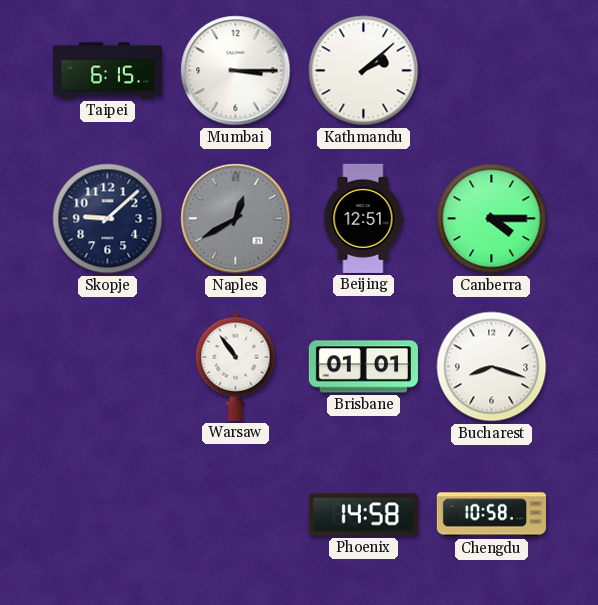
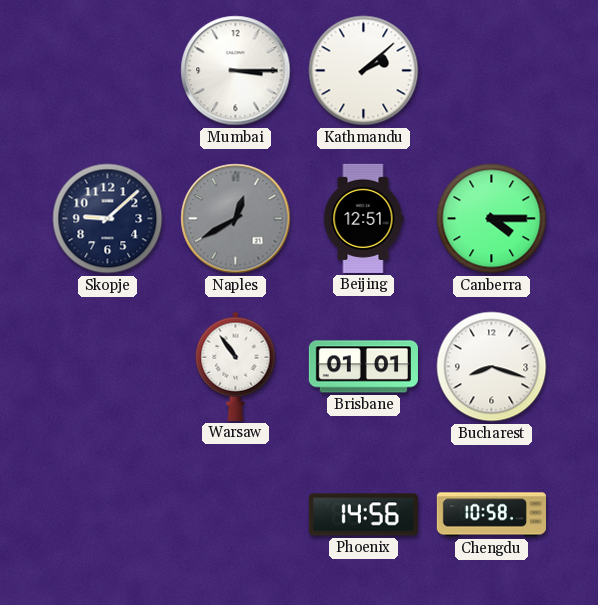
Taipei: 6:15 -> none (107, 71)
Phoenix: 14:58 -> 14:56 (363, 515)
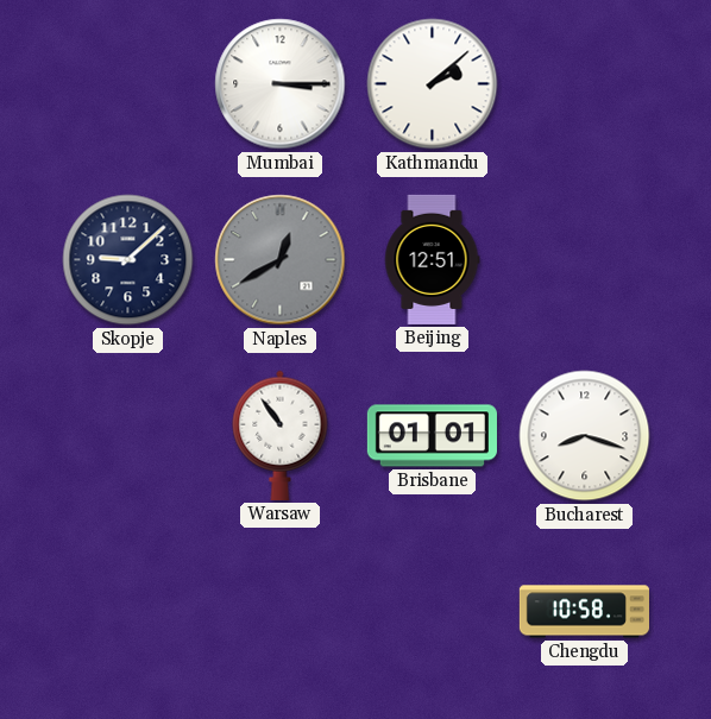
Canberra: 4:15 -> none (492, 219)
Phoenix: 14:56 -> none (363, 515)
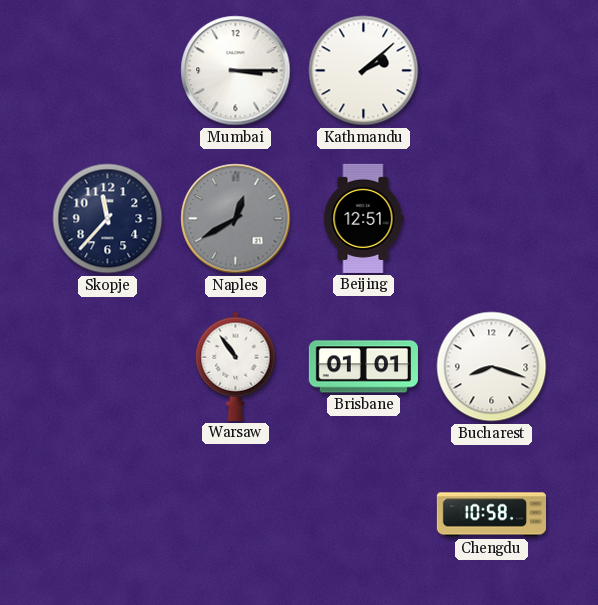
Skopje: 9:08 -> 11:37 (108, 219)
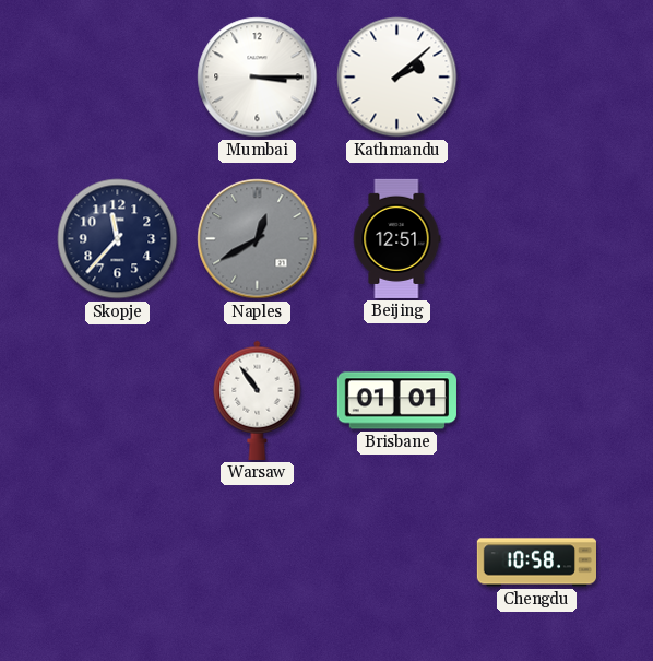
Bucharest: 8:18 -> none (492, 367)
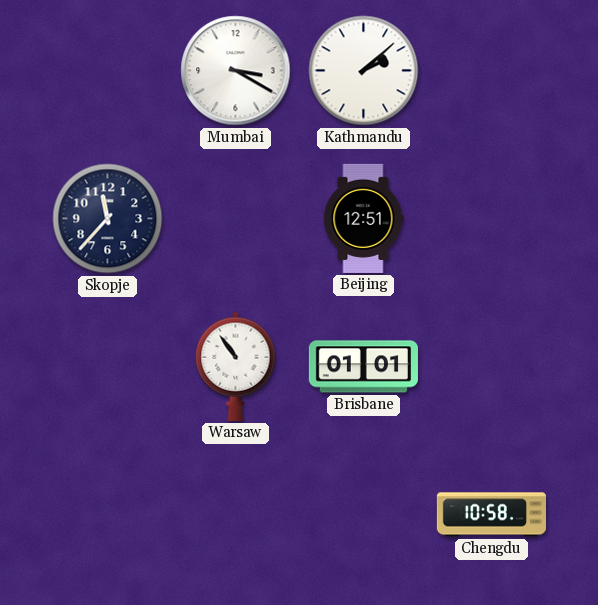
Mumbai: 3:15 -> 3:20 (236, 71)
Naples: 12:40 -> none (258, 239)
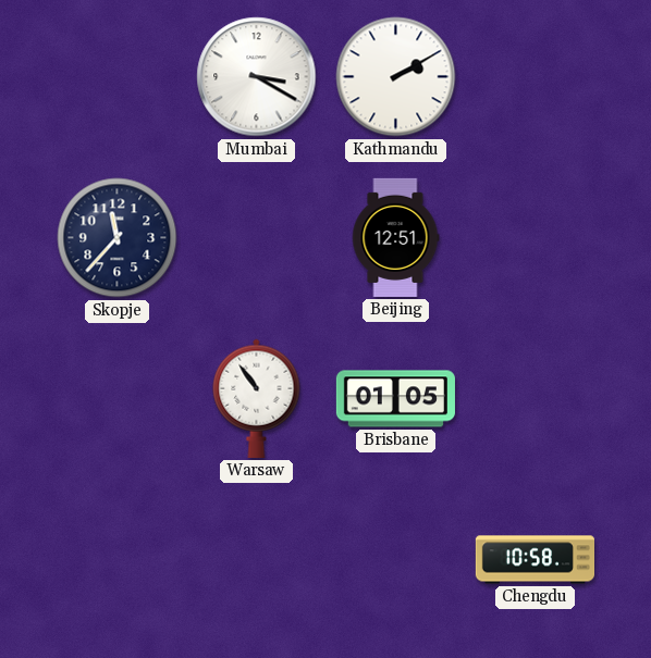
Kathmandu: 2:08 -> 2:10 (396, 77)
Brisbane: 01:01 -> 01:05 (395, 399)
